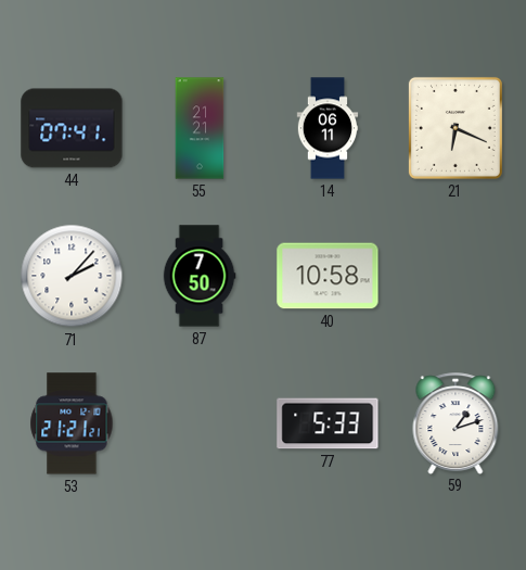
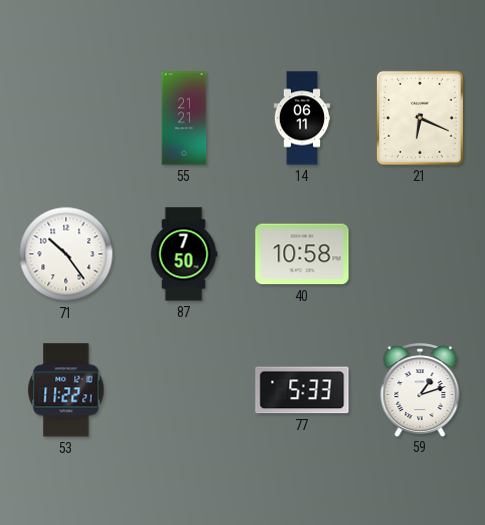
44: 07:41 -> none (72, 128)
71: 2:07 -> 10:24 (66, 254)
53: 21:21 -> 11:22 (66, 390)
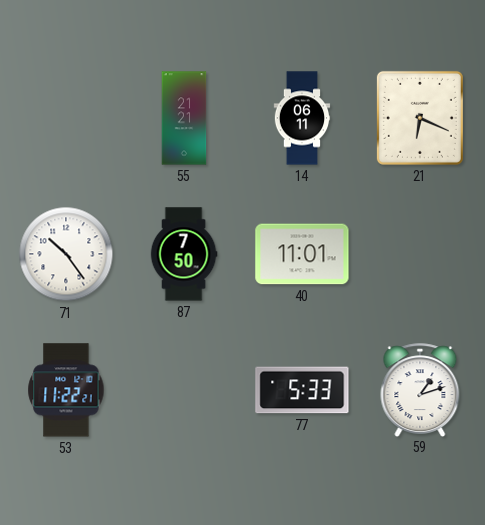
40: 10:58 -> 11:01 (302, 254)
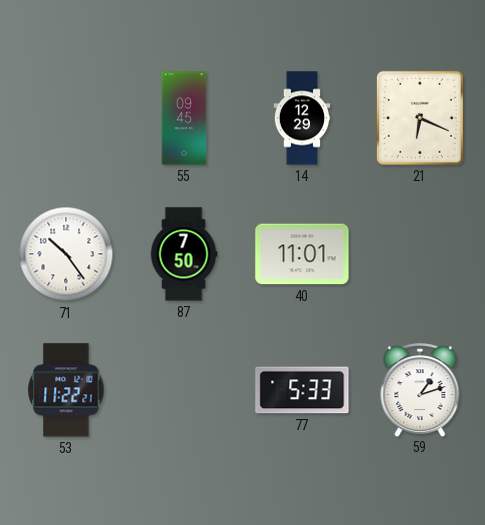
55: 21:21 -> 09:45 (184, 118)
14: 06:11 -> 12:29 (302, 118)
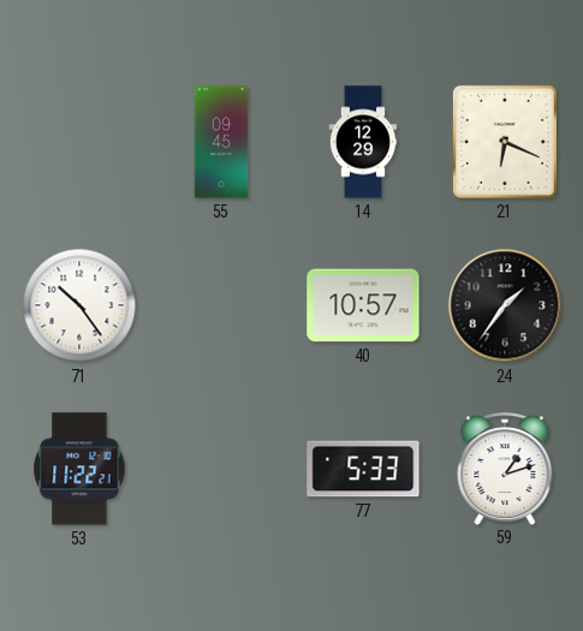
87: 7:50 -> none (184, 254)
40: 11:01 -> 10:57 (363, 305)
24: none -> 1:36 (505, 305)
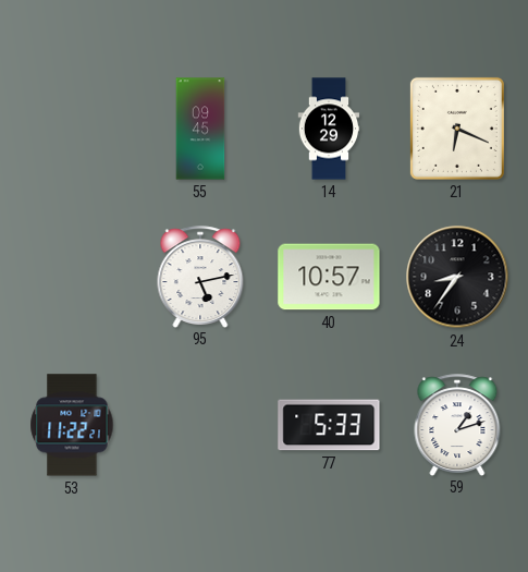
71: 10:24 -> none (79, 305)
95: none -> 5:13 (200, 277)
24: 1:36 -> 8:36 (457, 277)
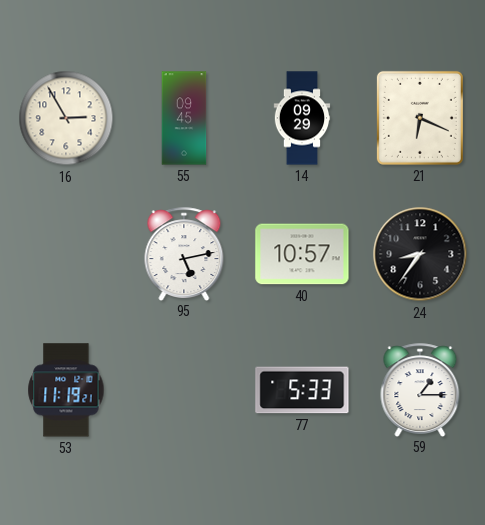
16: none -> 2:55 (66, 118)
14: 12:29 -> 09:29 (302, 118)
53: 11:22 -> 11:19 (66, 390)
59: 1:12 -> 1:15 (420, 390)
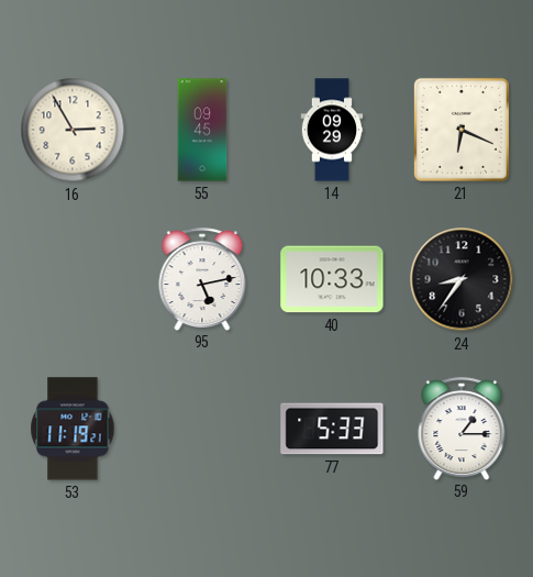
40: 10:57 -> 10:33 (332, 279)
